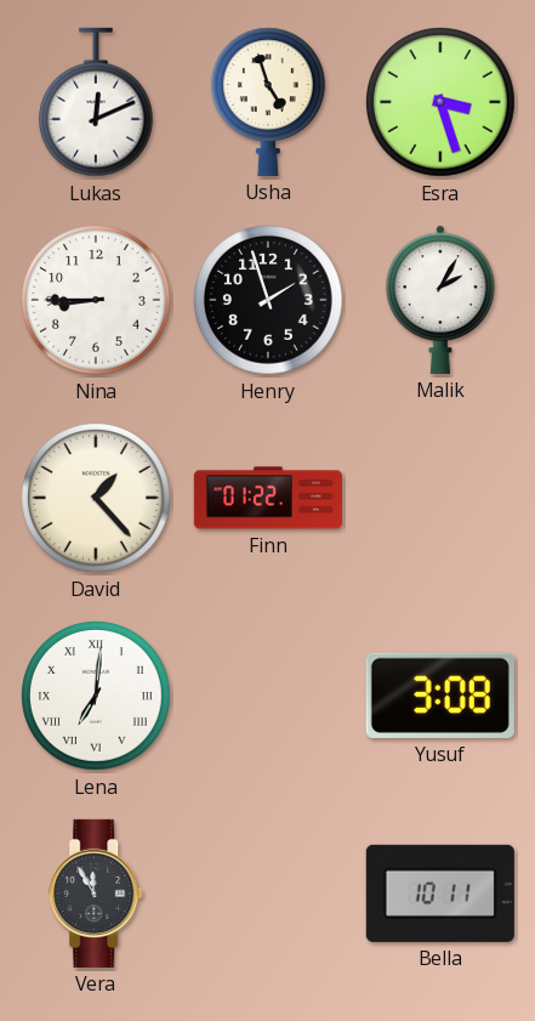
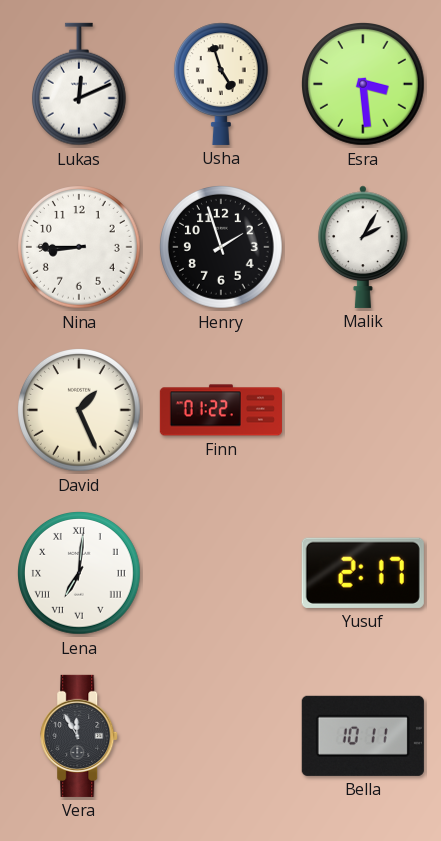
Esra: 3:27 -> 3:29 (364, 85)
David: 1:23 -> 1:26 (80, 411)
Yusuf: 3:08 -> 2:17 (363, 573)
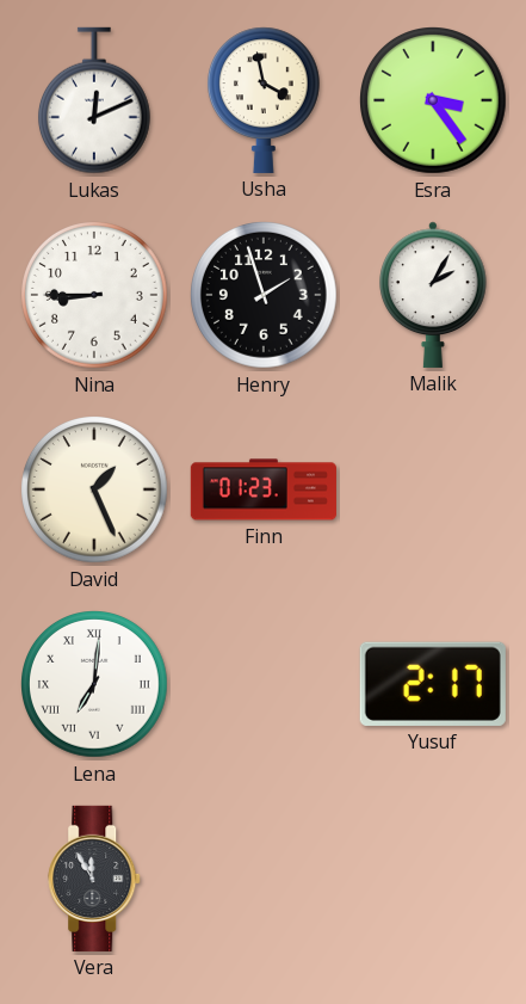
Usha: 4:57 -> 3:58 (264, 100)
Esra: 3:29 -> 3:24 (434, 101)
Finn: 01:22 -> 01:23 (264, 489)
Bella: 10:11 -> none (363, 736)
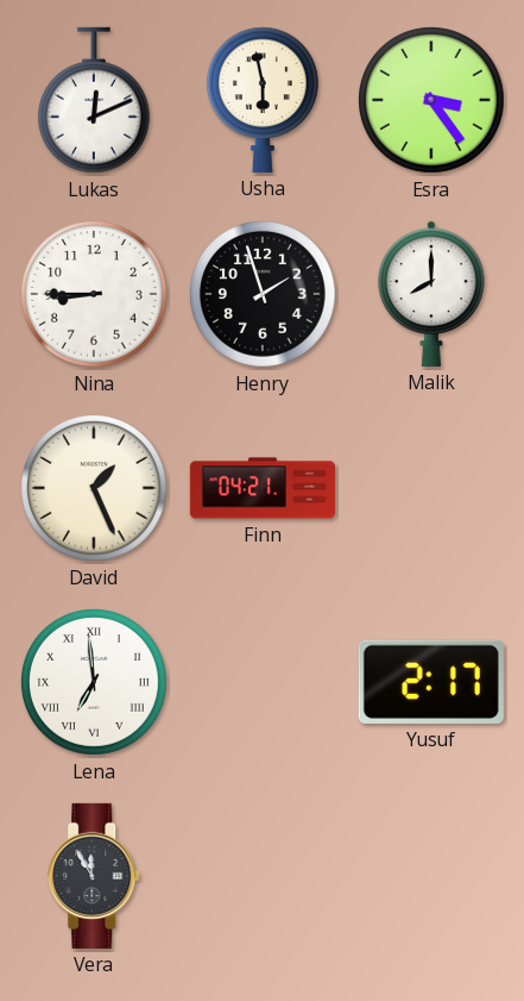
Usha: 3:58 -> 5:58 (263, 100)
Malik: 2:05 -> 8:00 (431, 294)
Finn: 01:23 -> 04:21 (263, 488)
Lena: 7:01 -> 6:59 (95, 683)
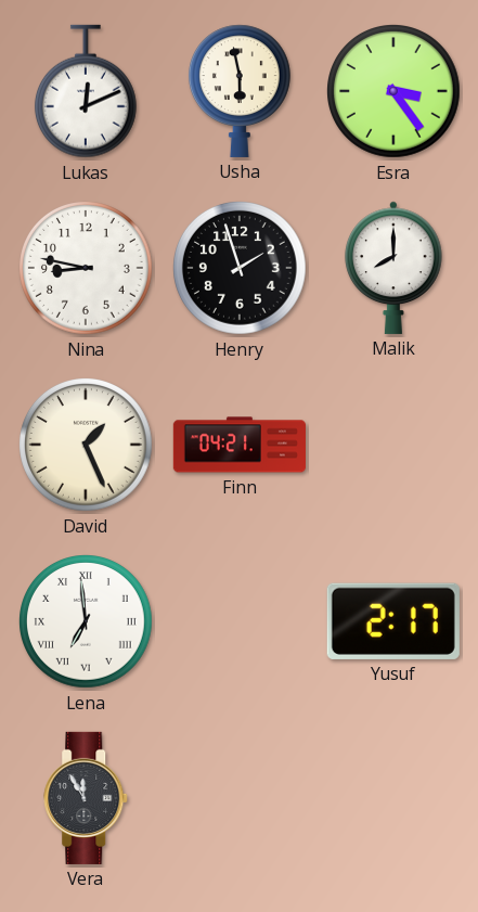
Nina: 8:45 -> 8:47 (87, 269)
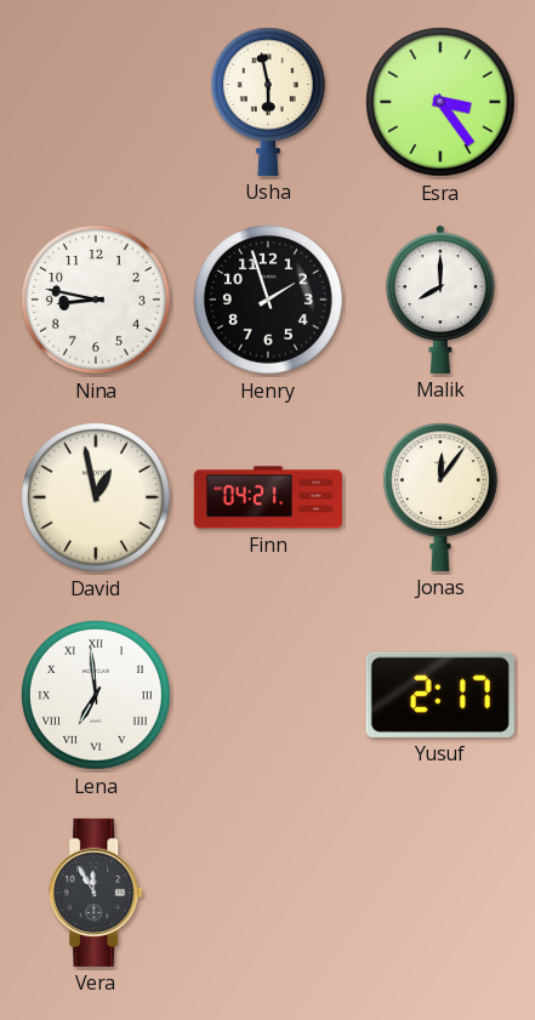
Lukas: 12:11 -> none (86, 91)
David: 1:26 -> 12:58 (97, 498)
Jonas: none -> 12:06 (440, 497)
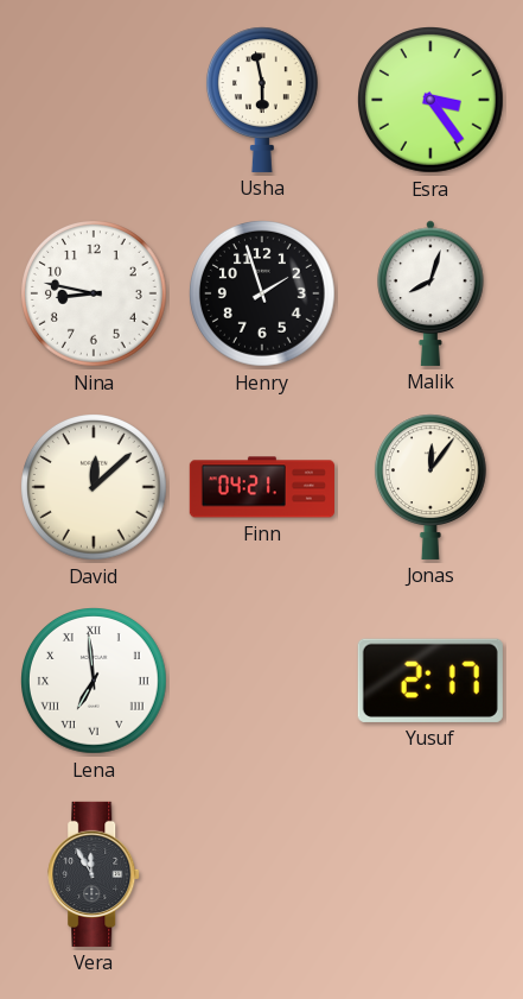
Malik: 8:00 -> 8:03 (430, 293)
David: 12:58 -> 12:08 (95, 488)
